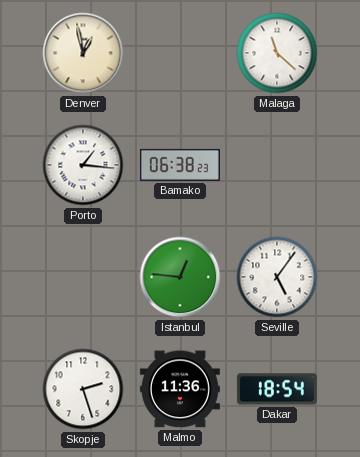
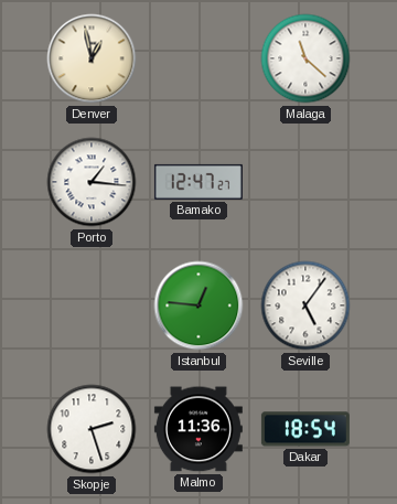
Bamako: 06:38 -> 12:47 (198, 182)
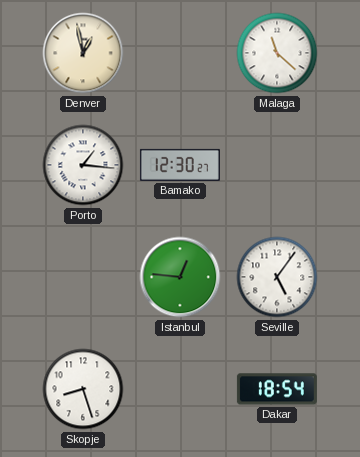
Bamako: 12:47 -> 12:30 (180, 165)
Skopje: 2:27 -> 8:27 (83, 389)
Malmo: 11:36 -> none (198, 429)
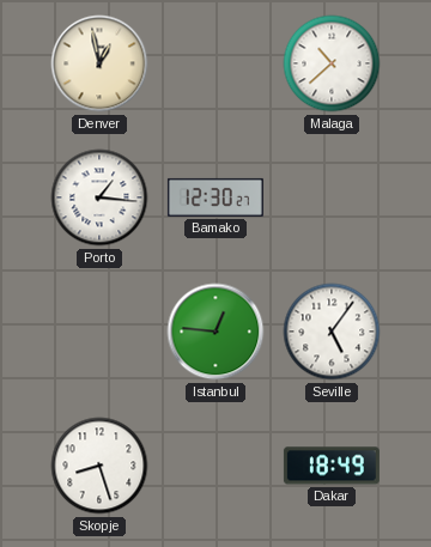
Malaga: 11:22 -> 10:38 (332, 63)
Dakar: 18:54 -> 18:49 (332, 466)
